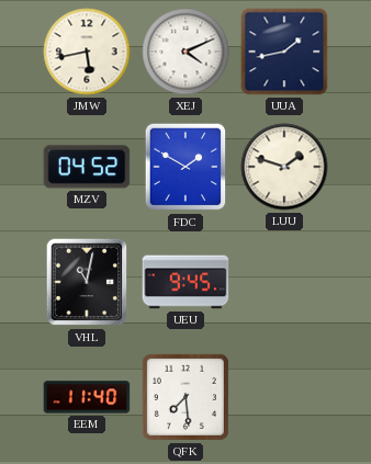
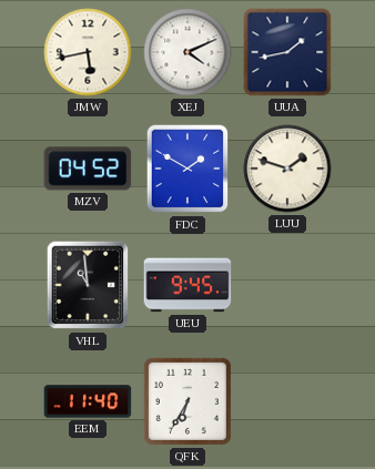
VHL: 11:02 -> 10:59 (88, 285)
QFK: 7:29 -> 6:35 (187, 401)
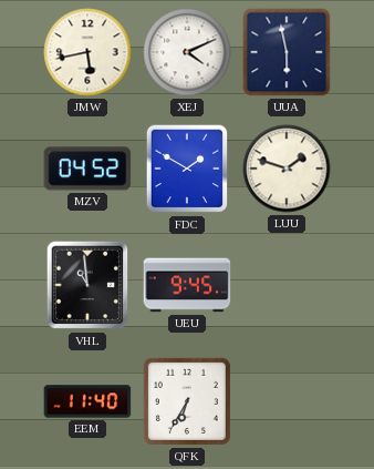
UUA: 1:43 -> 5:58 (287, 52)
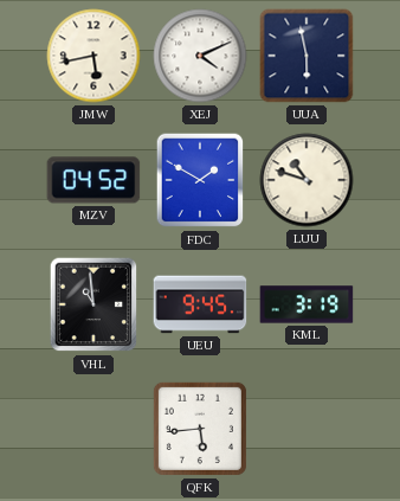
LUU: 1:48 -> 10:48 (307, 180)
KML: none -> 3:19 (307, 304)
EEM: 11:40 -> none (87, 401)
QFK: 6:35 -> 5:44 (200, 429)
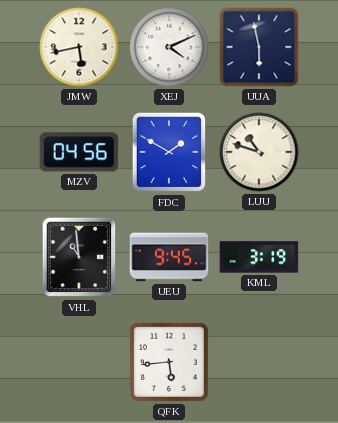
MZV: 04:52 -> 04:56 (79, 152)
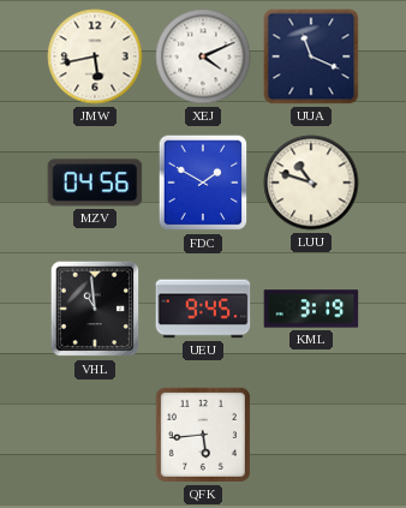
UUA: 5:58 -> 11:19 (311, 56)
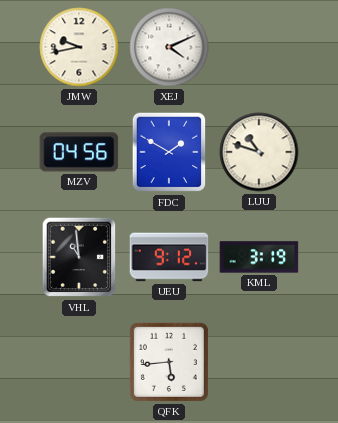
JMW: 5:43 -> 9:43 (79, 47)
UUA: 11:19 -> none (311, 56)
UEU: 9:45 -> 9:12 (169, 257)
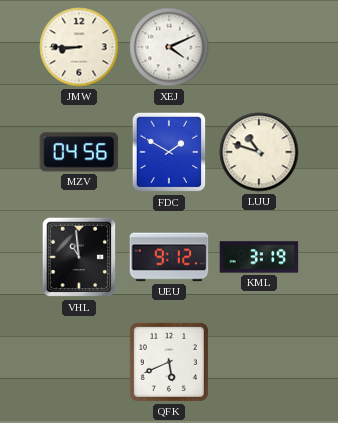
JMW: 9:43 -> 8:45 (79, 47)
QFK: 5:44 -> 5:41 (169, 362)
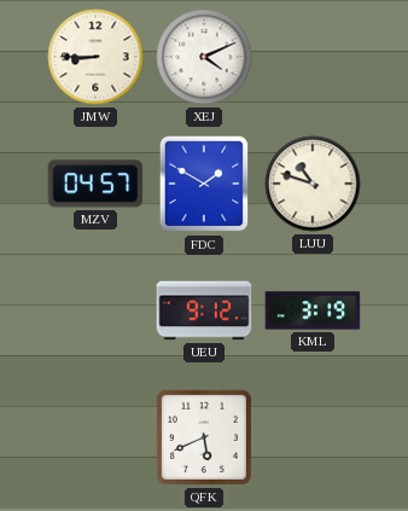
MZV: 04:56 -> 04:57 (95, 184)
VHL: 10:59 -> none (79, 257)
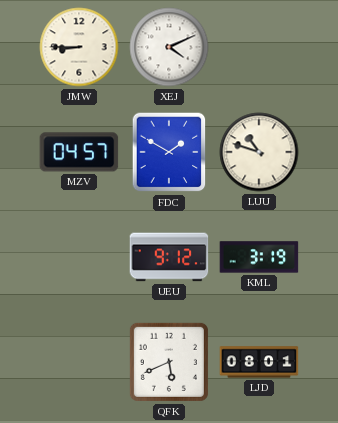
LJD: none -> 08:01 (259, 362)
